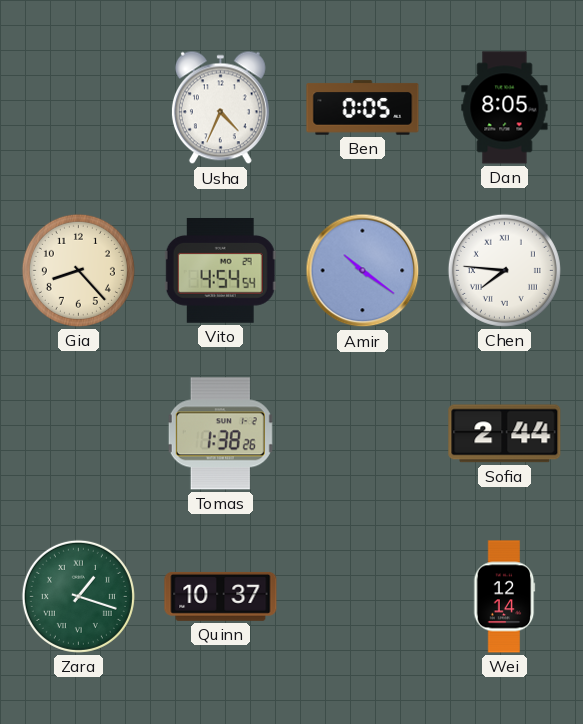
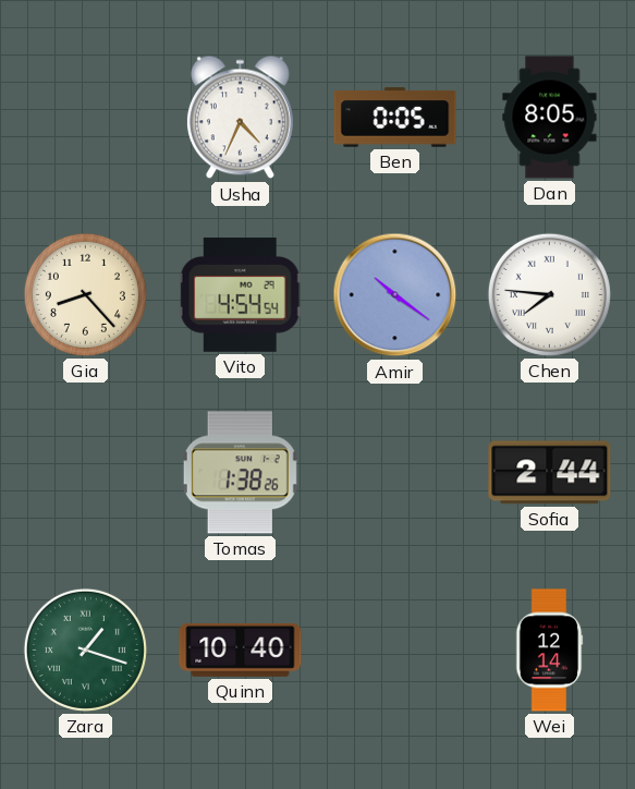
Quinn: 10:37 -> 10:40 (241, 650)
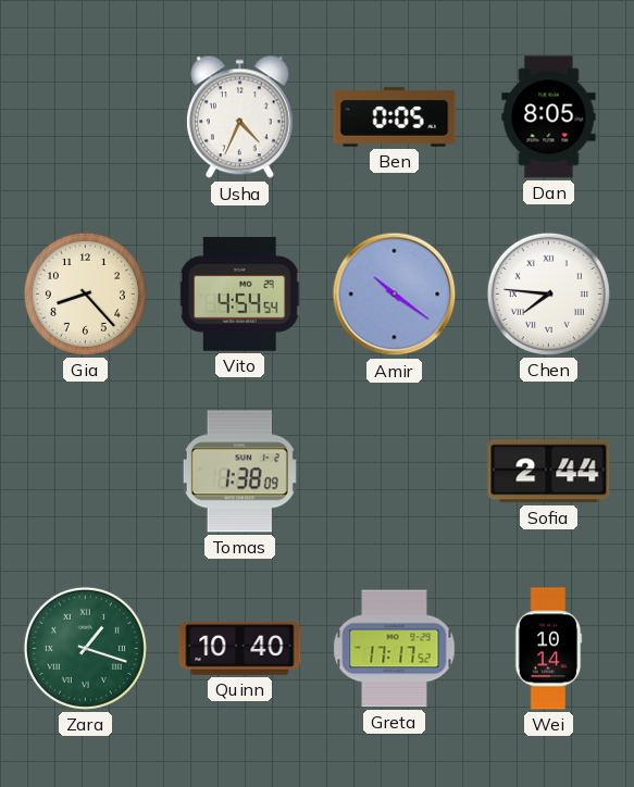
Tomas: 1:38:26 -> 1:38:09 (239, 472)
Greta: none -> 17:17 (395, 649)
Wei: 12:14 -> 10:14 (548, 649)
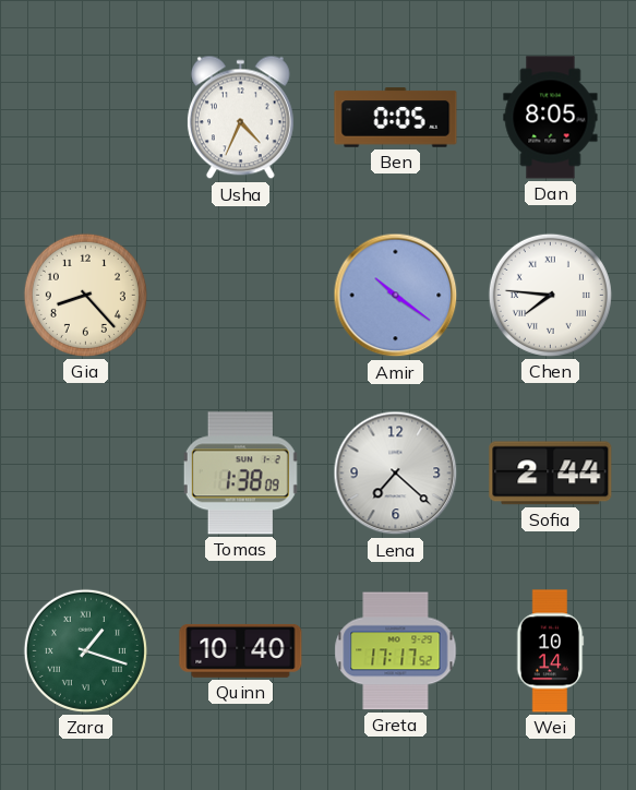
Vito: 4:54 -> none (239, 293)
Lena: none -> 7:22 (396, 474)
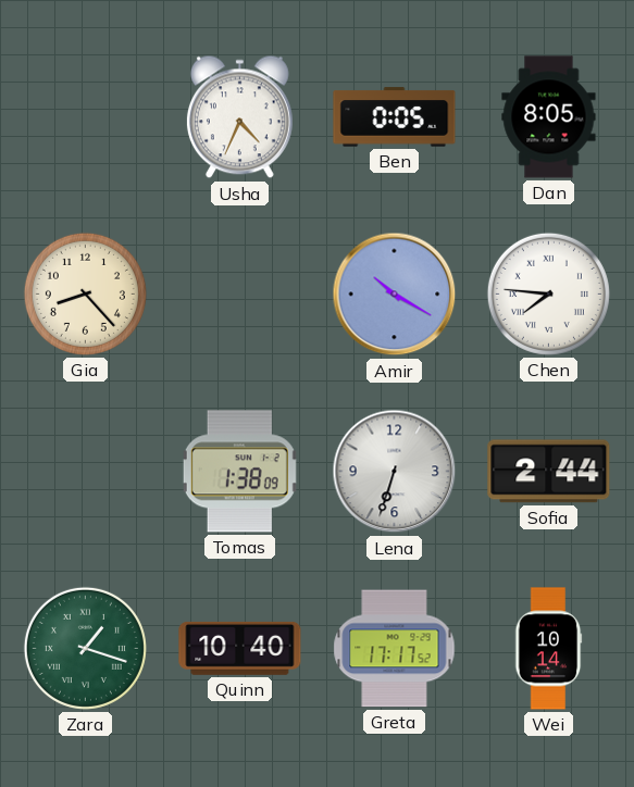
Amir: 10:21 -> 10:20 (395, 295)
Lena: 7:22 -> 6:33 (395, 472)
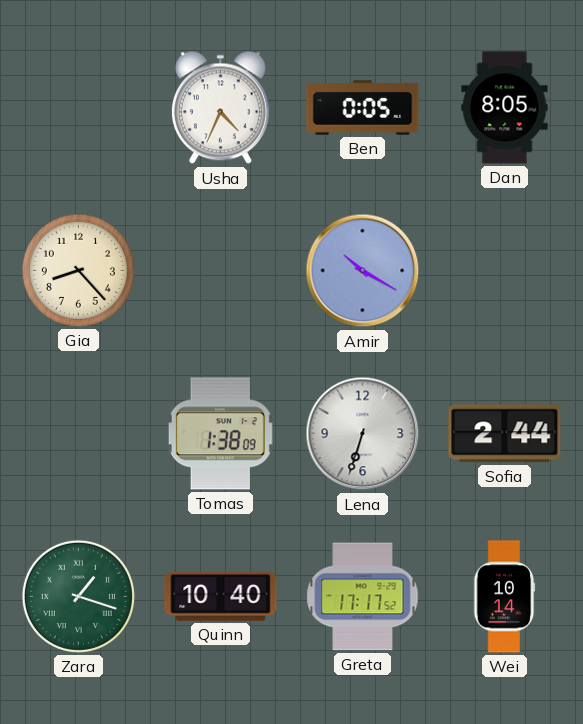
Chen: 7:46 -> none (548, 293)
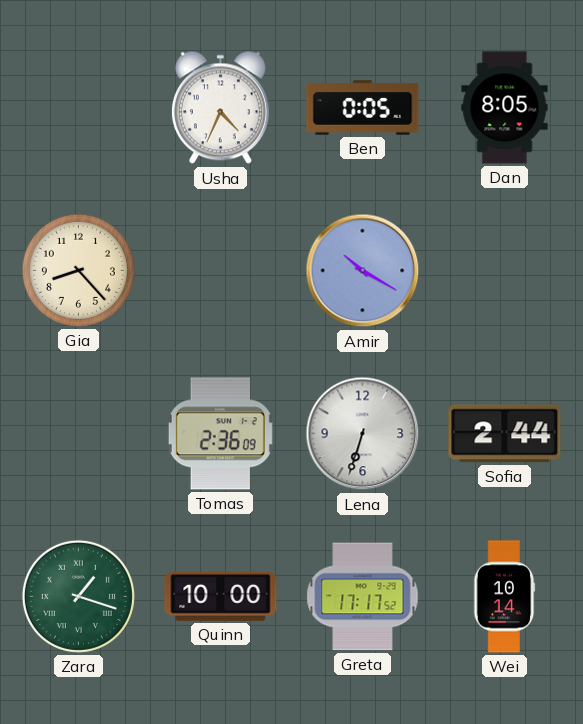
Tomas: 1:38 -> 2:36 (220, 434)
Quinn: 10:40 -> 10:00 (221, 596)
